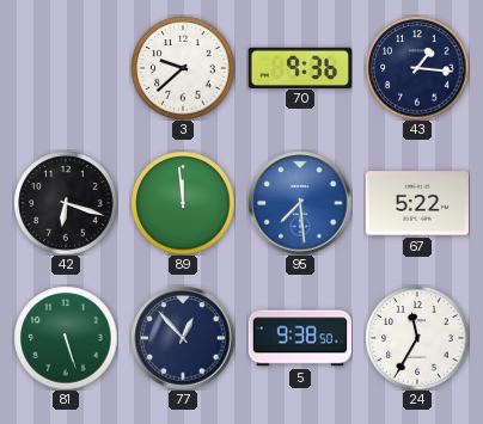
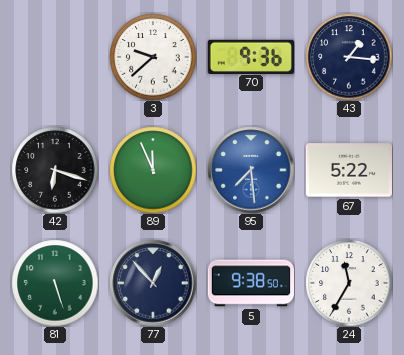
89: 11:59 -> 11:56 (153, 170)
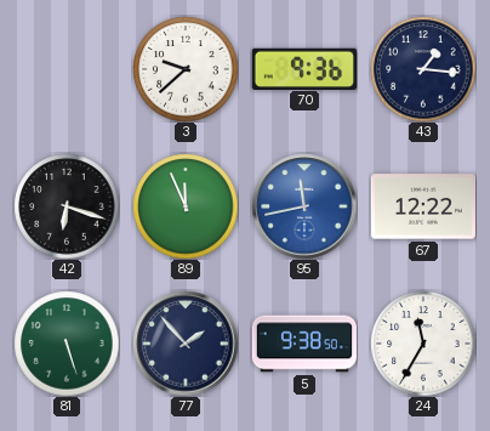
95: 7:29 -> 11:43 (304, 206)
67: 5:22 -> 12:22 (422, 206)
77: 12:53 -> 1:53 (186, 344)
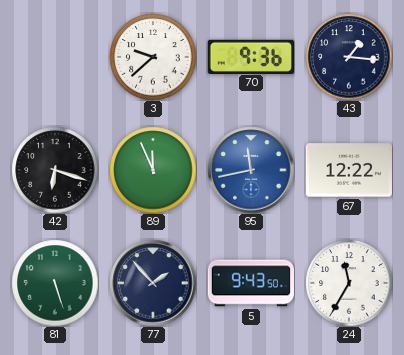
5: 9:38 -> 9:43 (250, 283)
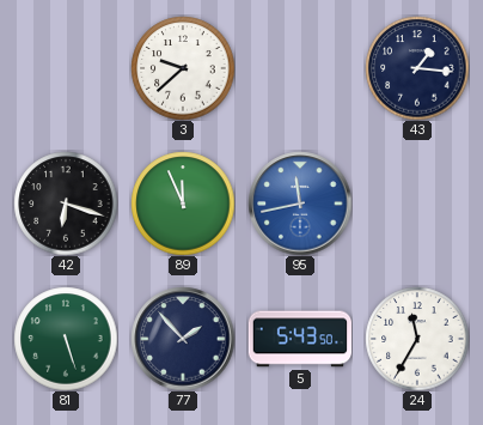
70: 9:36 -> none (250, 56)
67: 12:22 -> none (348, 170)
5: 9:43 -> 5:43 (299, 339)
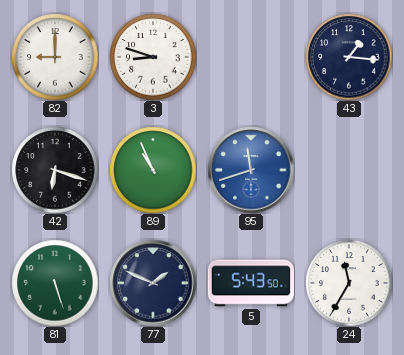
82: none -> 9:00 (55, 57)
3: 9:38 -> 8:48 (153, 57)
89: 11:56 -> 10:56 (153, 170)
95: 11:43 -> 11:42 (251, 170)
77: 1:53 -> 1:49 (153, 283)
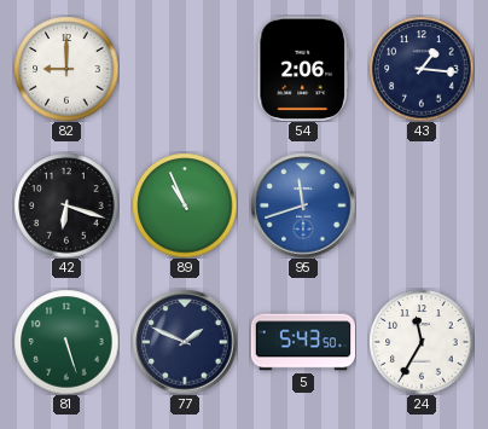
3: 8:48 -> none (153, 57)
54: none -> 2:06 (302, 69)
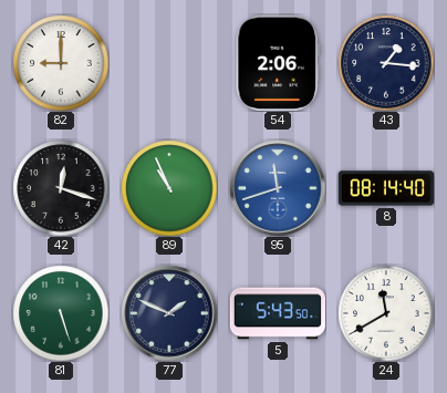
42: 6:18 -> 12:18 (61, 188)
8: none -> 08:14 (386, 188)
24: 11:35 -> 11:40 (386, 313)
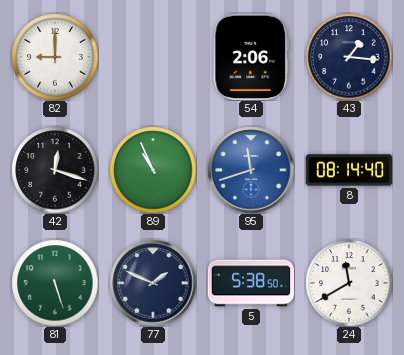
5: 5:43 -> 5:38 (250, 283)
